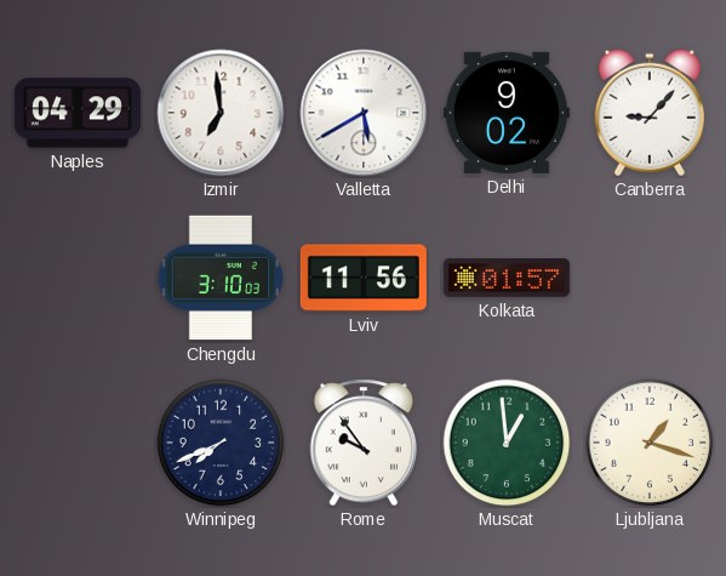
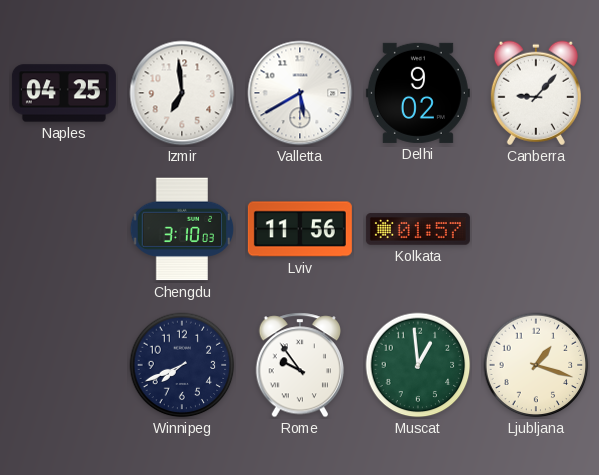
Naples: 04:29 -> 04:25 (64, 93)
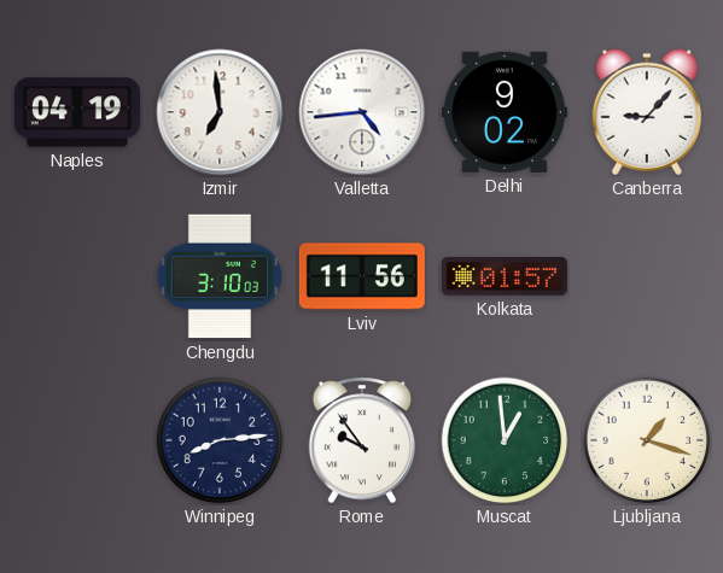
Naples: 04:25 -> 04:19 (77, 112)
Valletta: 5:40 -> 4:44 (362, 112)
Winnipeg: 7:41 -> 8:14 (220, 440)
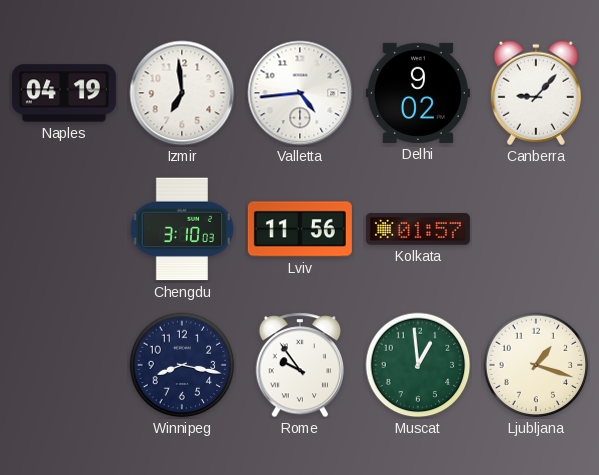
Winnipeg: 8:14 -> 8:17 (182, 365)
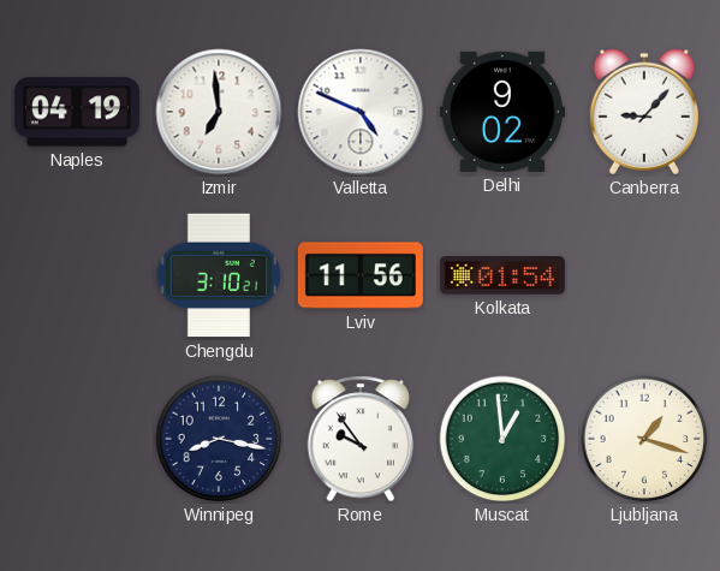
Valletta: 4:44 -> 4:49 (361, 112)
Chengdu: 3:10:03 -> 3:10:21 (219, 275)
Kolkata: 01:57 -> 01:54 (502, 275)
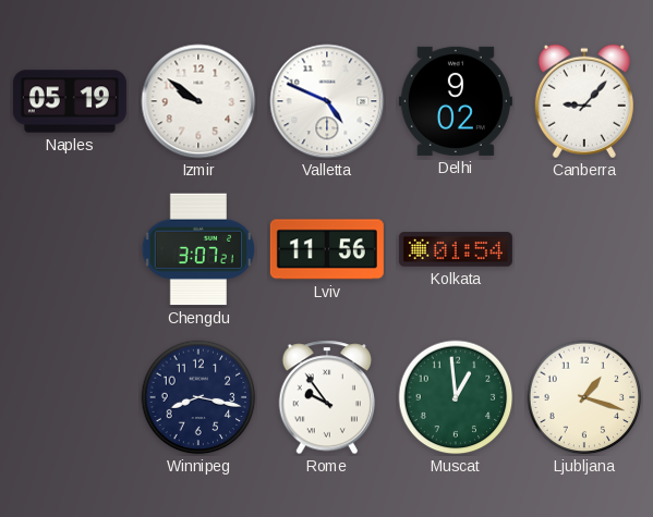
Naples: 04:19 -> 05:19 (70, 101)
Izmir: 6:59 -> 9:51 (198, 101)
Chengdu: 3:10 -> 3:07 (198, 249)
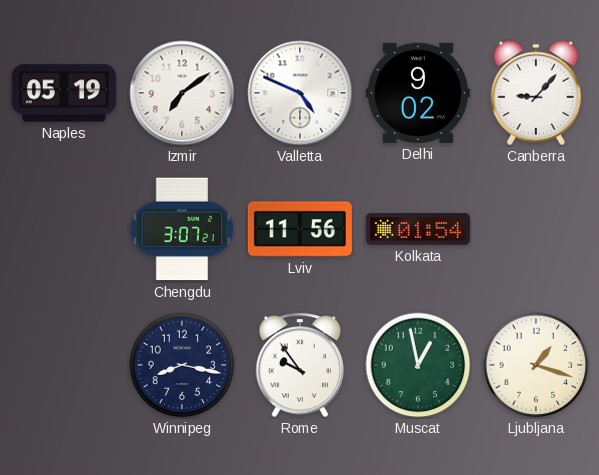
Izmir: 9:51 -> 7:09 (182, 93)
Muscat: 12:59 -> 12:58 (418, 365)
